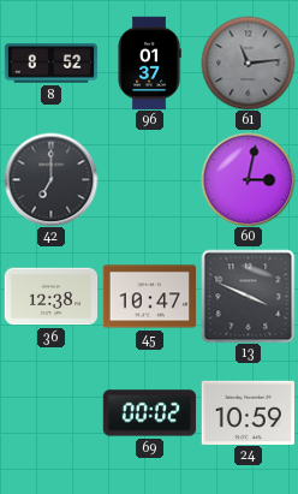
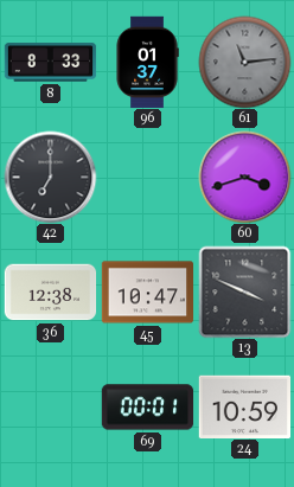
8: 8:52 -> 8:33 (50, 63)
60: 3:02 -> 3:42 (244, 177)
69: 00:02 -> 00:01 (147, 408)
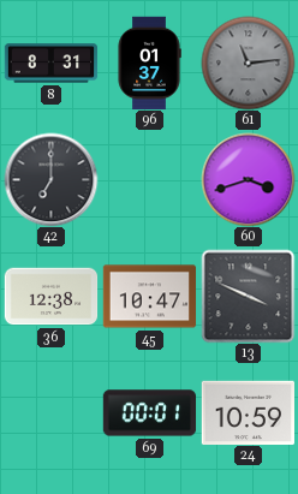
8: 8:33 -> 8:31 (50, 64)
